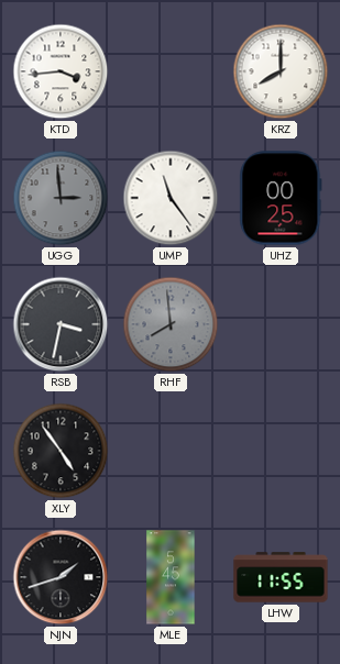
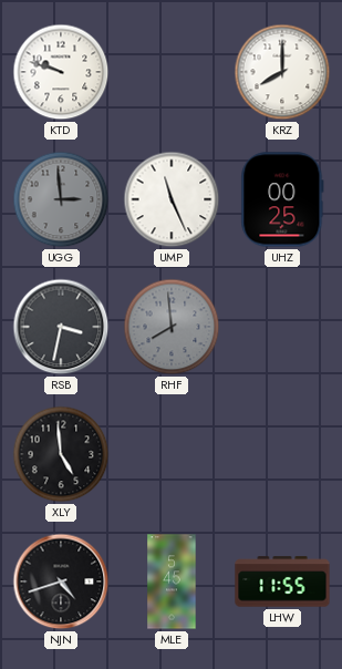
KTD: 3:44 -> 9:48 (61, 72)
UMP: 11:24 -> 11:26 (172, 199)
XLY: 4:54 -> 4:59 (61, 454)
NJN: 1:42 -> 4:42 (61, 581)
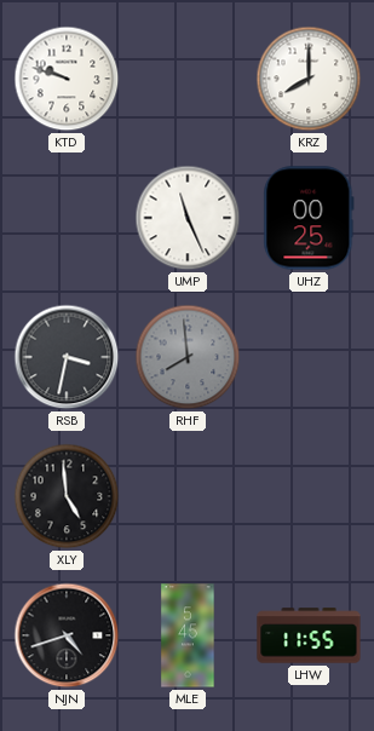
UGG: 2:59 -> none (61, 199)
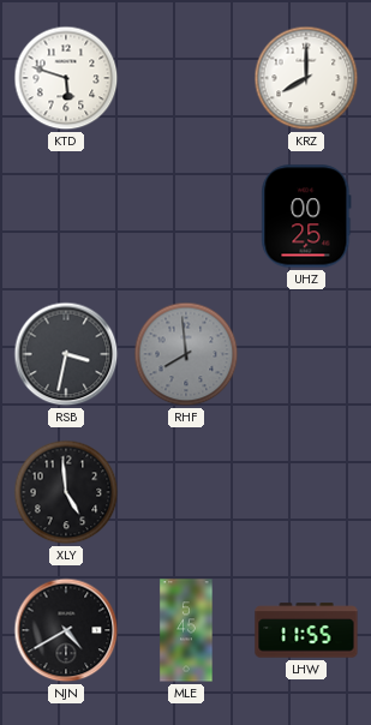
KTD: 9:48 -> 5:48 (66, 78)
UMP: 11:26 -> none (188, 218)
NJN: 4:42 -> 4:40 (66, 630)
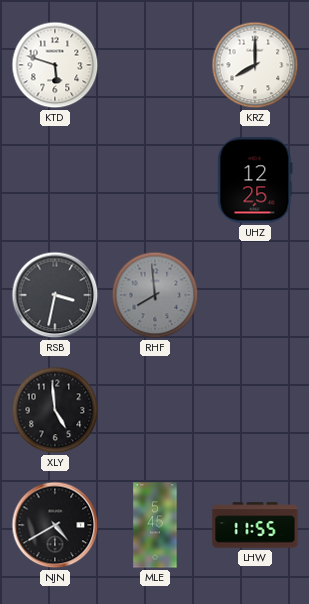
UHZ: 00:25 -> 12:25 (255, 180)
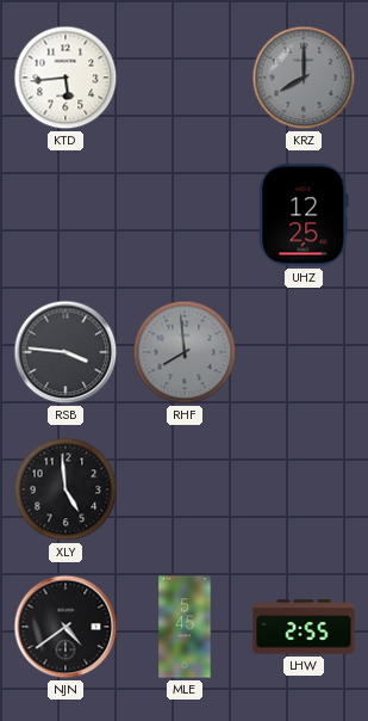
KTD: 5:48 -> 5:44 (66, 78)
KRZ dial: white -> grey (304, 78)
RSB: 3:32 -> 3:46 (66, 352)
NJN: 4:40 -> 4:39 (66, 627)
LHW: 11:55 -> 2:55 (304, 627)
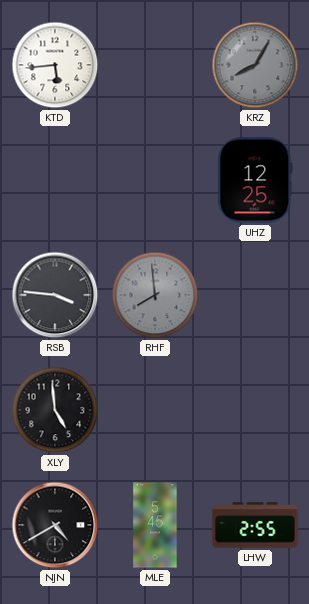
KRZ: 8:00 -> 8:05 (255, 65)
NJN: 4:39 -> 4:40 (55, 525)
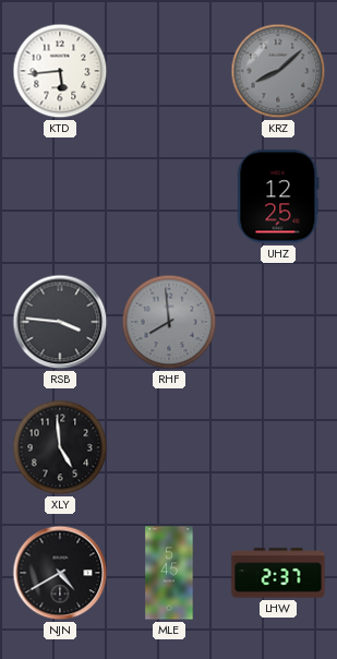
KRZ: 8:05 -> 8:08 (278, 71)
LHW: 2:55 -> 2:37 (278, 573)
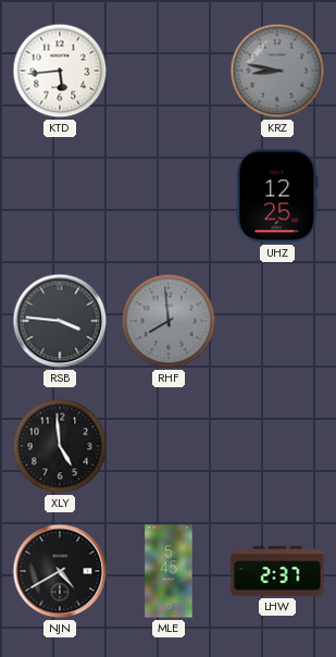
KRZ: 8:08 -> 8:47 (277, 71)
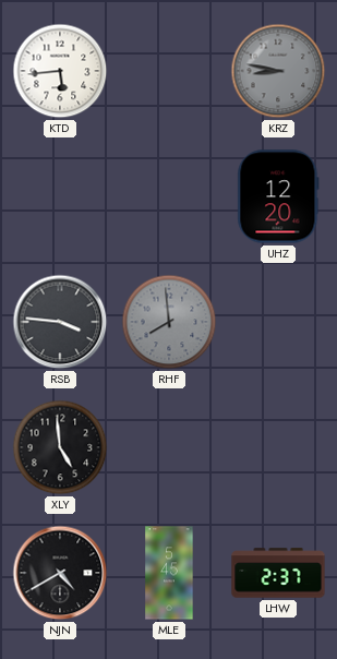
UHZ: 12:25 -> 12:20 (278, 196)
